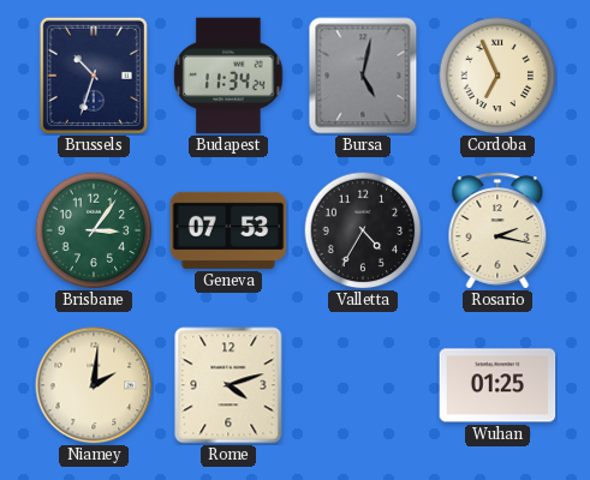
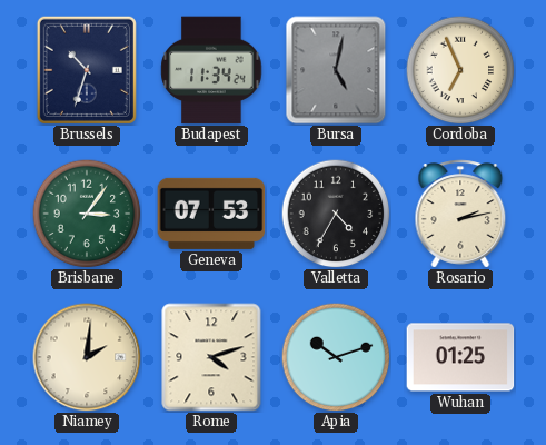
Rosario: 2:17 -> 2:13 (460, 214)
Apia: none -> 10:12 (336, 357)
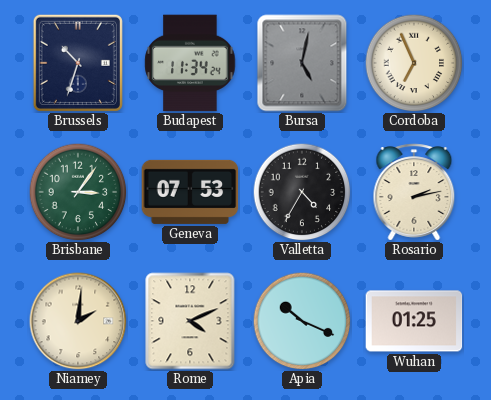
Rome: 4:12 -> 4:11 (190, 321)
Apia: 10:12 -> 10:19 (302, 321)
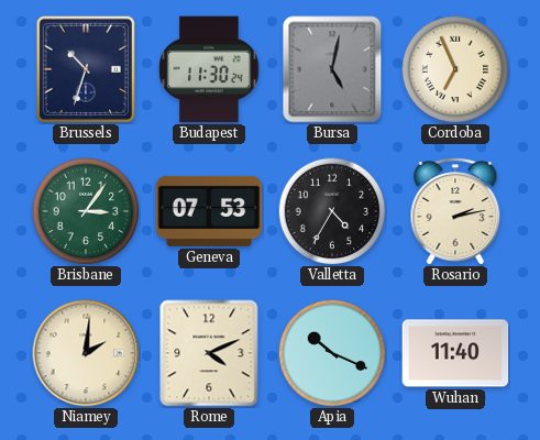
Budapest: 11:34 -> 11:30 (209, 69)
Wuhan: 01:25 -> 11:40 (455, 353)
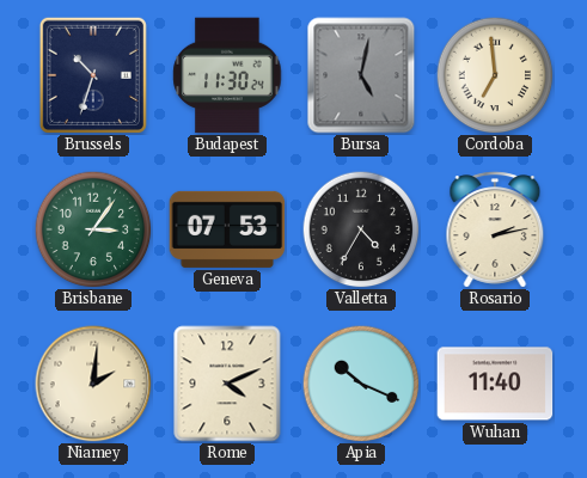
Cordoba: 6:56 -> 6:59 (495, 75)
